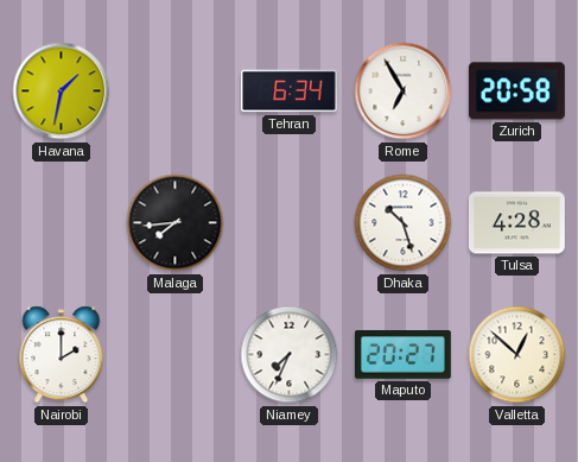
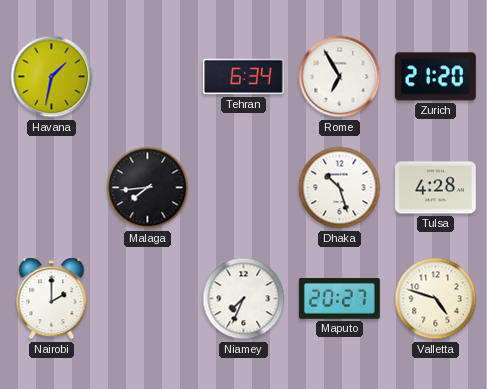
Zurich: 20:58 -> 21:20 (435, 77)
Valletta: 12:52 -> 4:48 (436, 299)
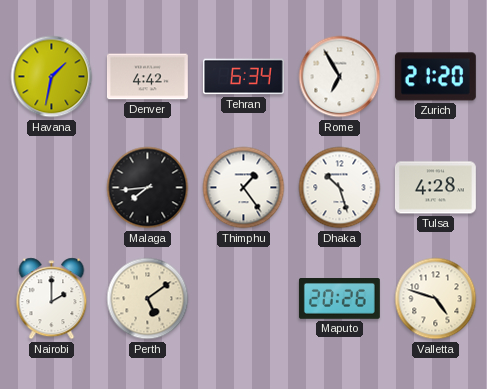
Denver: none -> 4:42 (147, 77)
Thimphu: none -> 1:24 (244, 188)
Perth: none -> 5:09 (148, 299)
Niamey: 7:34 -> none (244, 299)
Maputo: 20:27 -> 20:26 (339, 299)
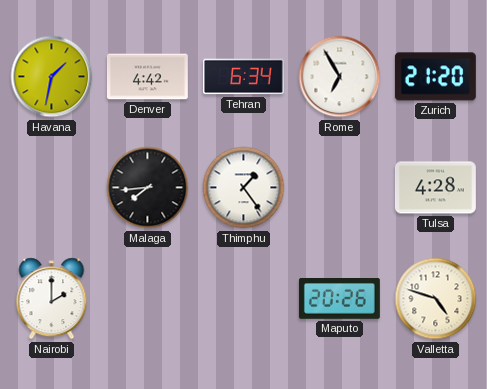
Dhaka: 10:27 -> none (340, 188)
Perth: 5:09 -> none (148, 299)
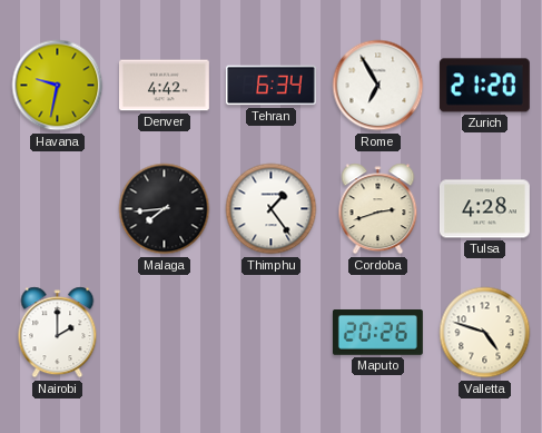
Havana: 1:32 -> 9:32 (58, 86)
Cordoba: none -> 2:42 (378, 209)
